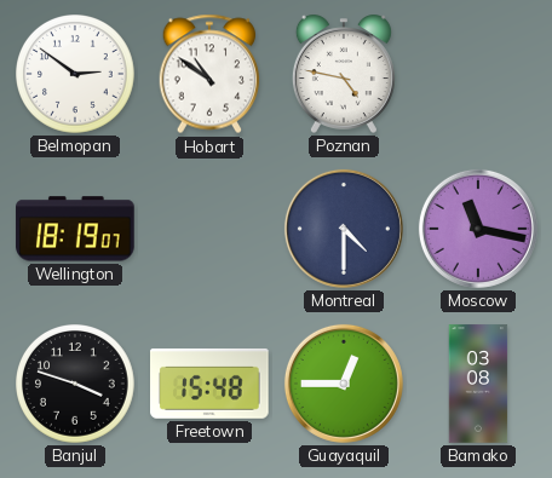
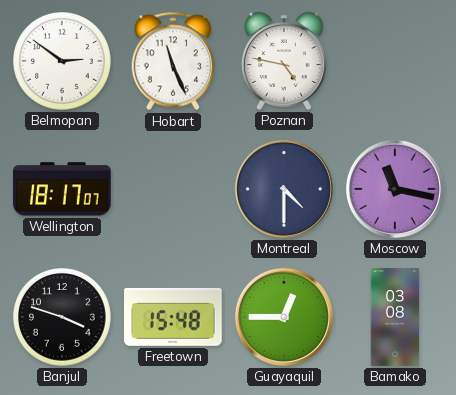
Hobart: 10:51 -> 11:26 (173, 61)
Wellington: 18:19 -> 18:17 (62, 189)
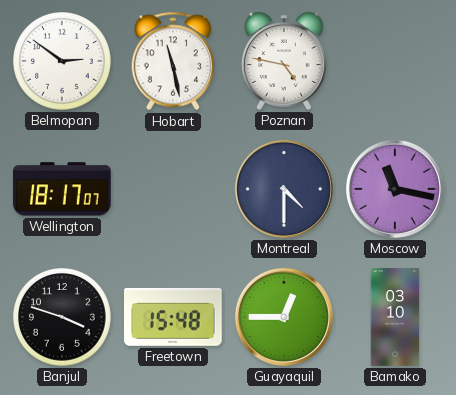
Hobart: 11:26 -> 11:28 (173, 61)
Bamako: 03:08 -> 03:10 (395, 317)
